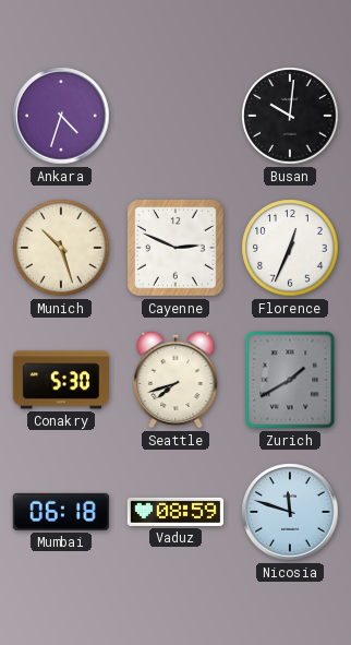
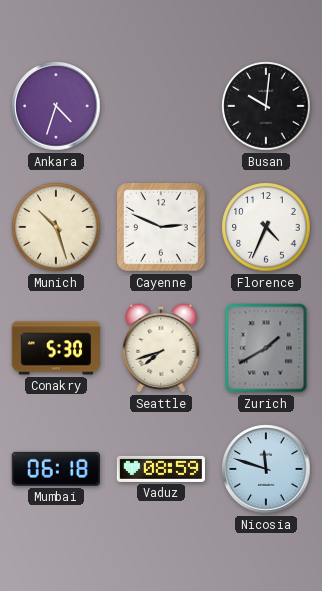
Florence: 12:34 -> 4:34 (266, 227)
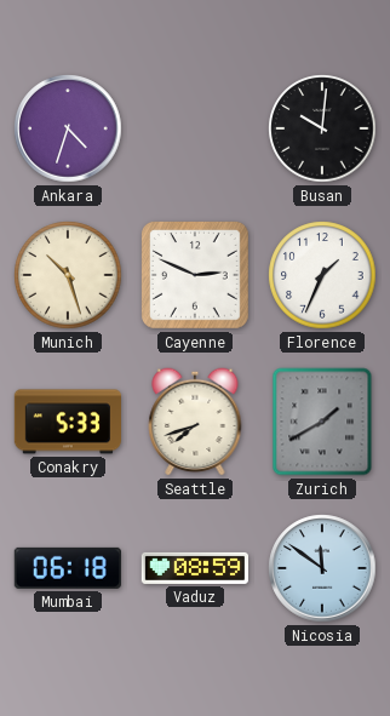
Florence: 4:34 -> 1:34 (322, 275)
Conakry: 5:30 -> 5:33 (67, 422)
Nicosia: 11:48 -> 11:51 (322, 568)
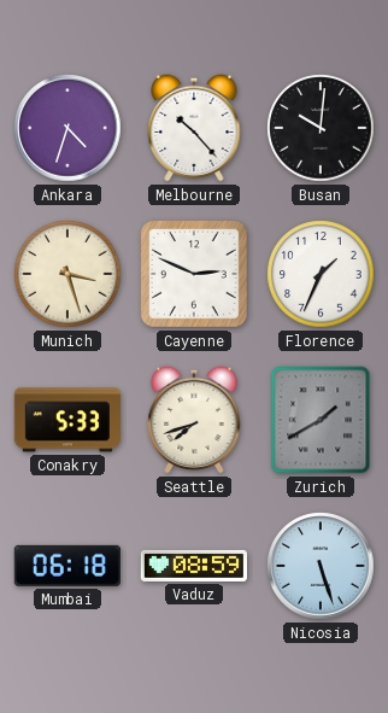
Melbourne: none -> 10:23 (194, 128)
Munich: 10:27 -> 3:27 (67, 274)
Nicosia: 11:51 -> 5:27 (321, 566)
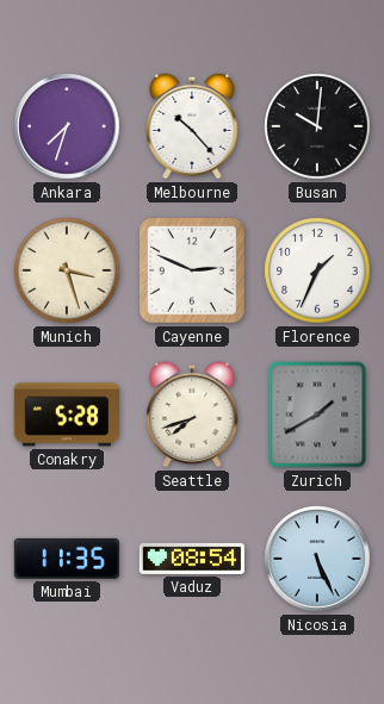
Ankara: 4:33 -> 7:33 (67, 126)
Conakry: 5:33 -> 5:28 (66, 415)
Mumbai: 06:18 -> 11:35 (67, 559)
Vaduz: 08:59 -> 08:54 (191, 559)
Nicosia: 5:27 -> 5:26 (317, 559)
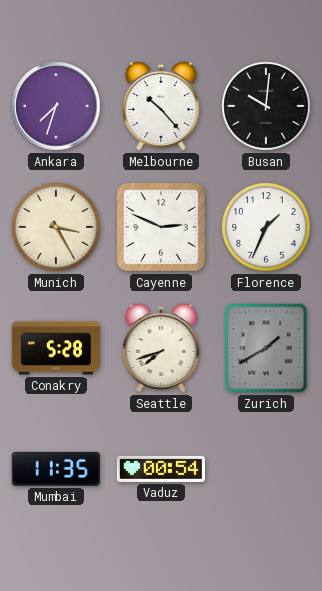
Munich: 3:27 -> 3:25 (56, 227)
Vaduz: 08:54 -> 00:54 (160, 469)
Nicosia: 5:26 -> none (317, 559)
